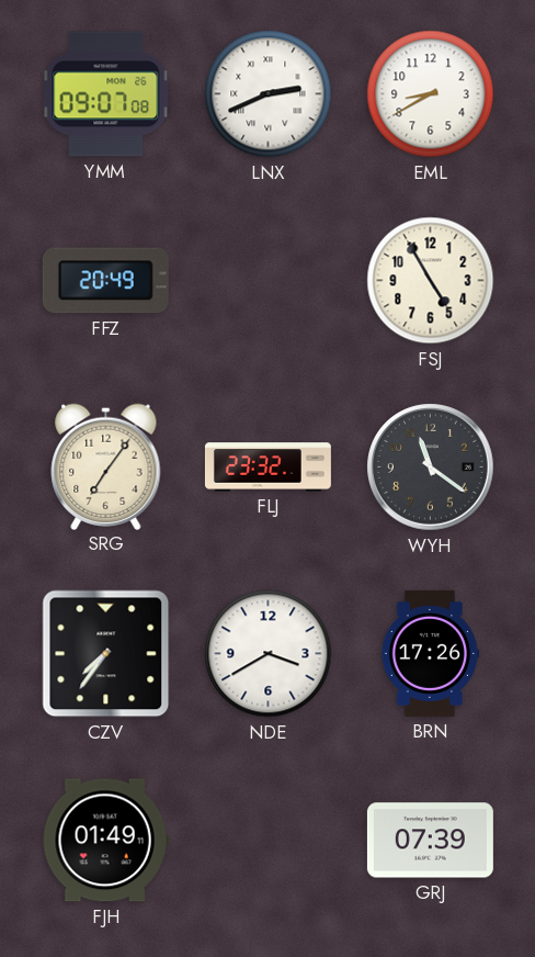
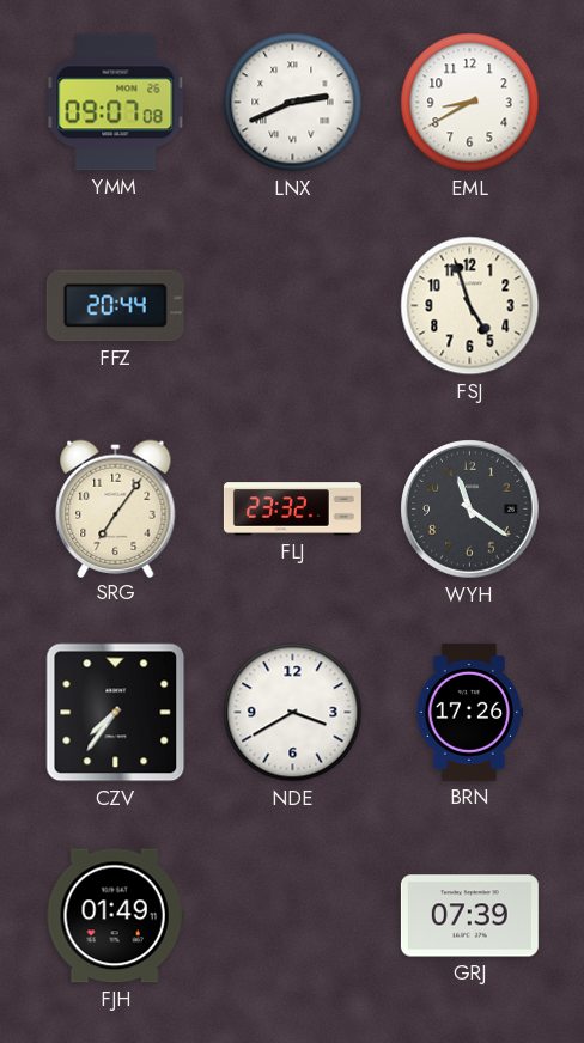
FFZ: 20:49 -> 20:44 (115, 306)
FSJ: 4:55 -> 4:57 (470, 306)
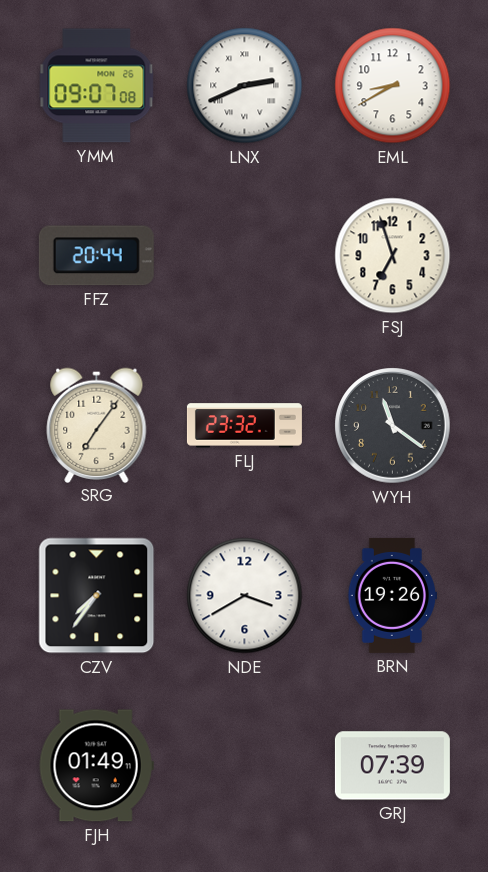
FSJ: 4:57 -> 6:57 (393, 256)
BRN: 17:26 -> 19:26 (392, 595)
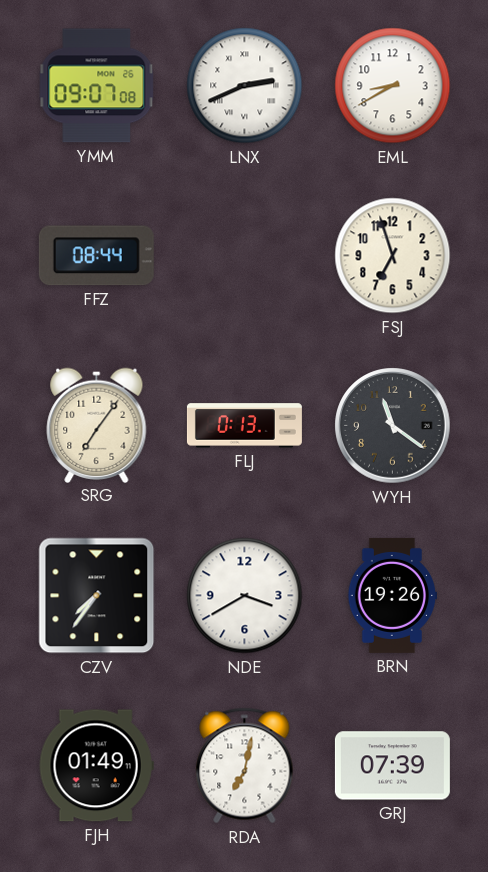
FFZ: 20:44 -> 08:44 (96, 256)
FLJ: 23:32 -> 0:13 (244, 426)
RDA: none -> 7:02 (245, 766)
